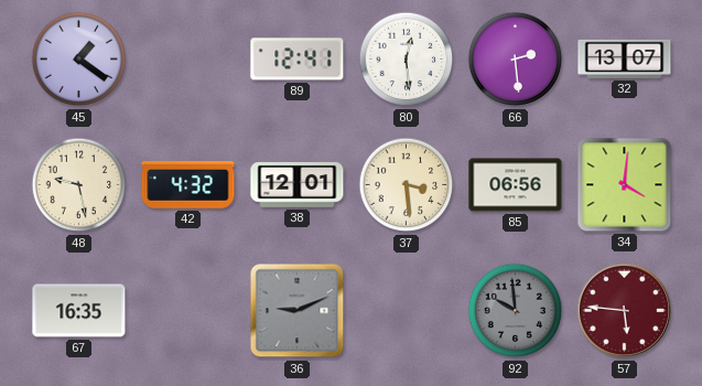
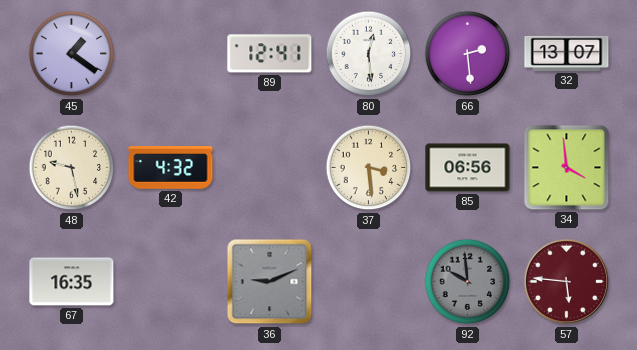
38: 12:01 -> none (298, 185)
34: 4:01 -> 3:59 (567, 168)
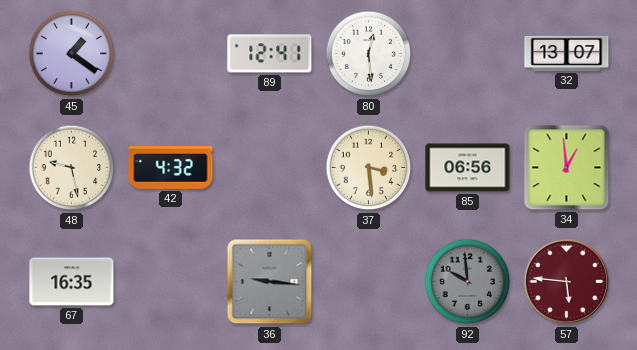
66: 2:29 -> none (468, 54)
34: 3:59 -> 12:59 (567, 168)
36: 9:11 -> 9:16 (270, 282)
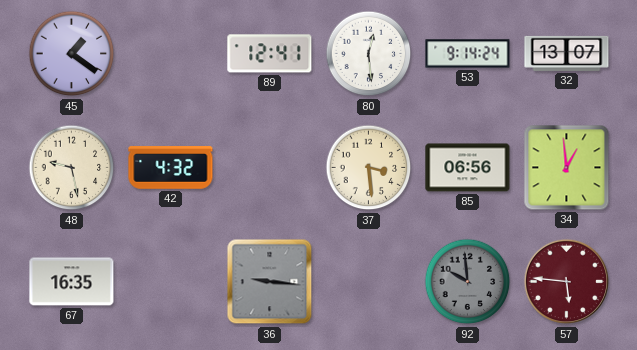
53: none -> 9:14 (468, 54)
